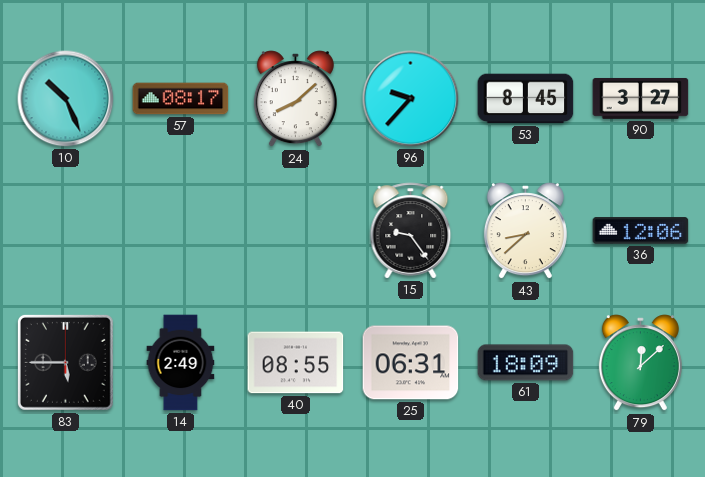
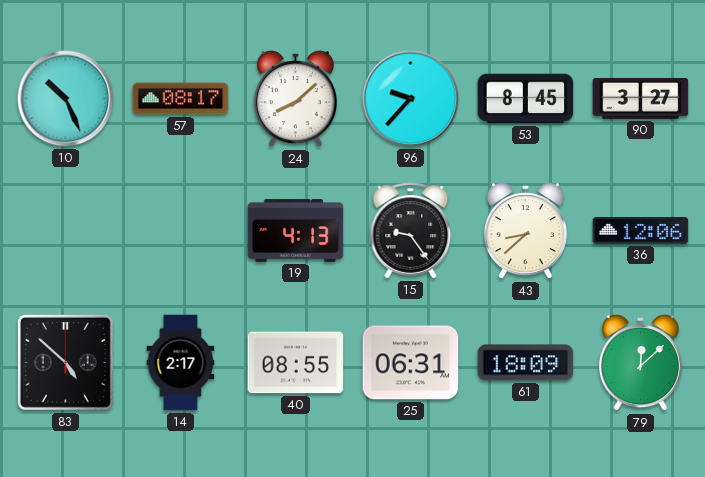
19: none -> 4:13 (296, 231)
83: 5:45 -> 4:52 (65, 362)
14: 2:49 -> 2:17 (181, 363)
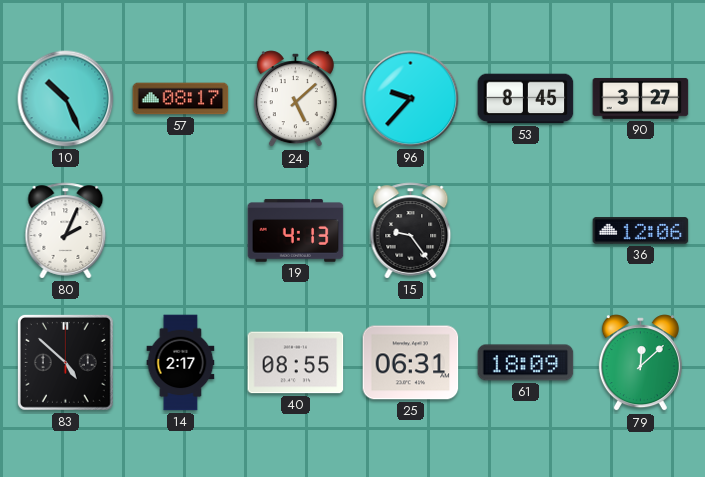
24: 8:08 -> 5:08 (295, 99)
80: none -> 2:04 (66, 231)
43: 8:38 -> none (525, 231)
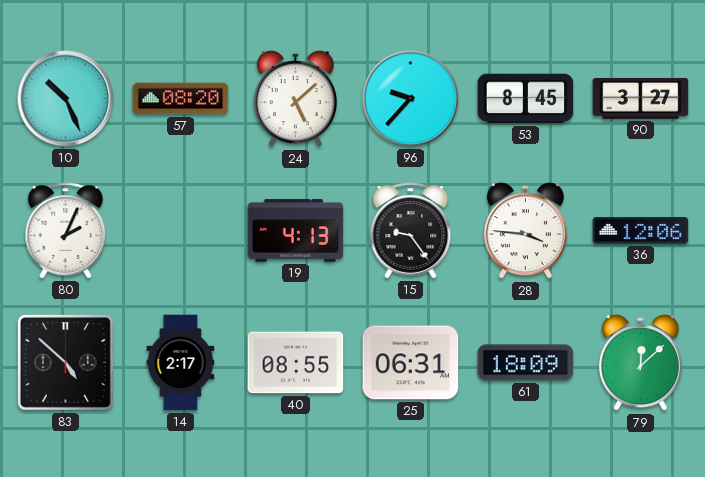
57: 08:17 -> 08:20 (181, 99)
28: none -> 3:46 (525, 231)
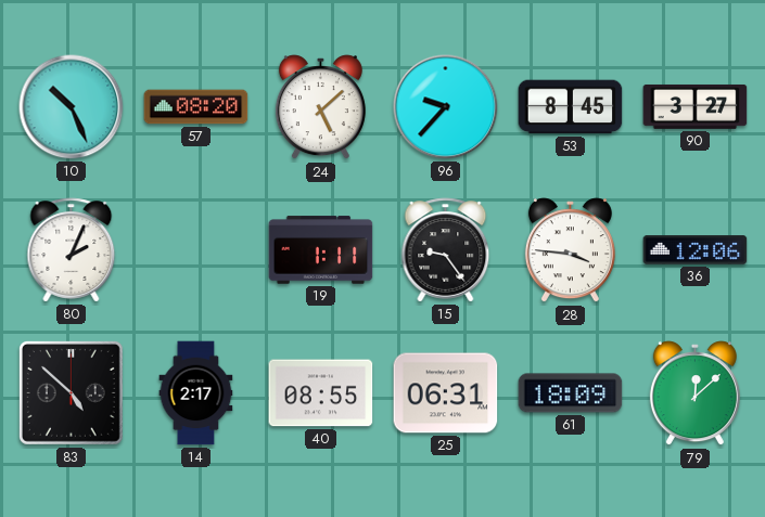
19: 4:13 -> 1:11 (321, 250)
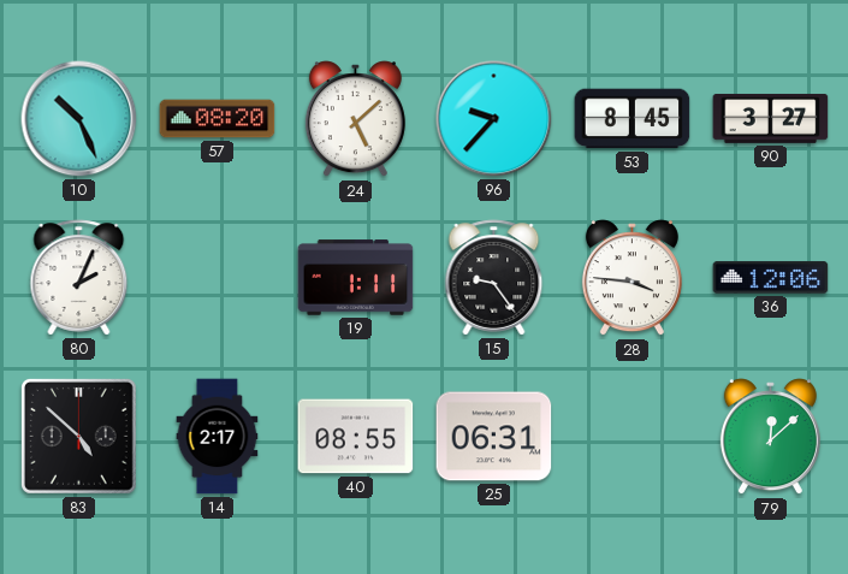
61: 18:09 -> none (571, 393)
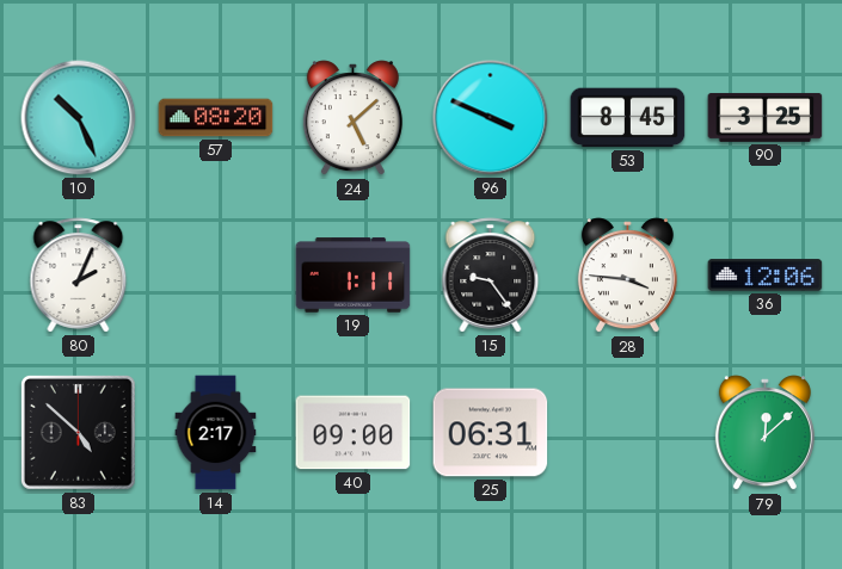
96: 9:37 -> 3:49 (491, 118)
90: 3:27 -> 3:25 (766, 117)
40: 08:55 -> 09:00 (354, 433)
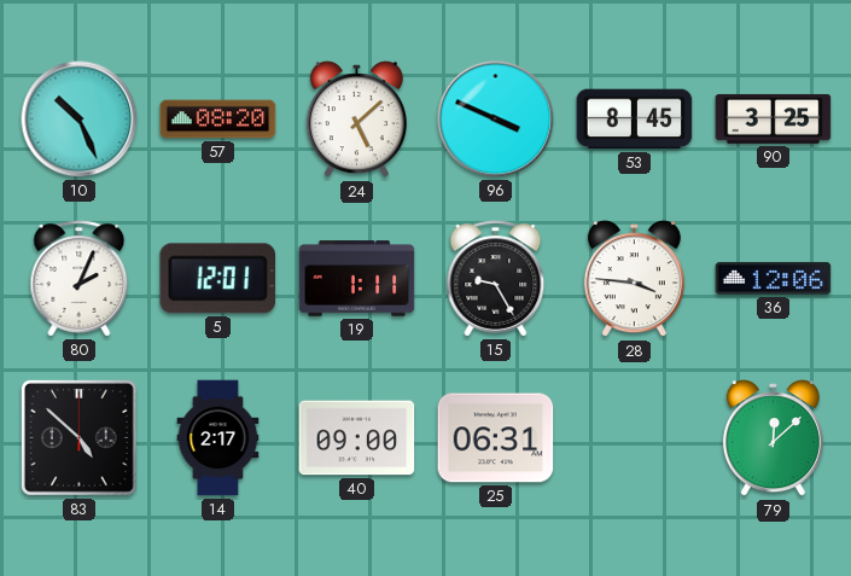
5: none -> 12:01 (218, 279)
15: 9:24 -> 9:25 (496, 279)
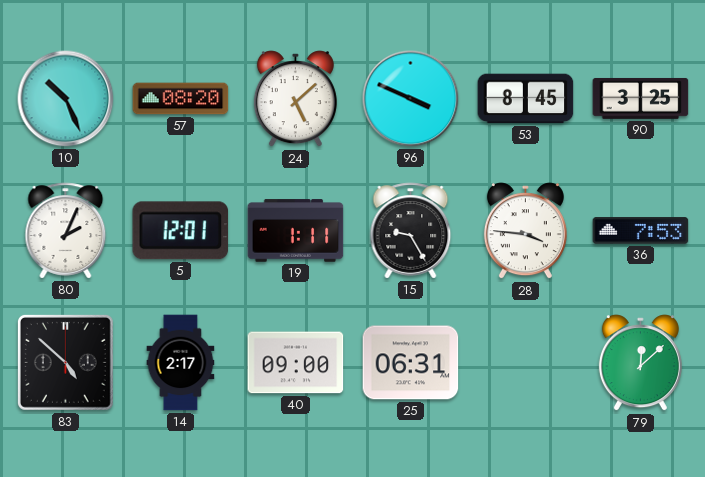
36: 12:06 -> 7:53 (641, 231)
